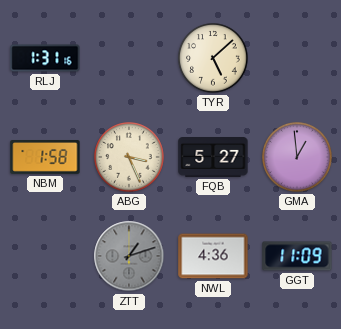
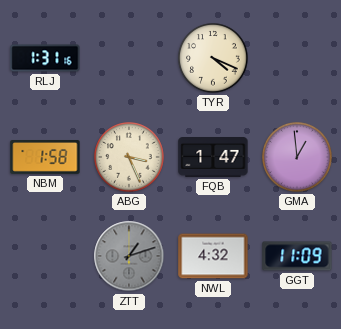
TYR: 5:08 -> 4:19 (213, 58)
FQB: 5:27 -> 1:47 (213, 158)
NWL: 4:36 -> 4:32 (213, 256)
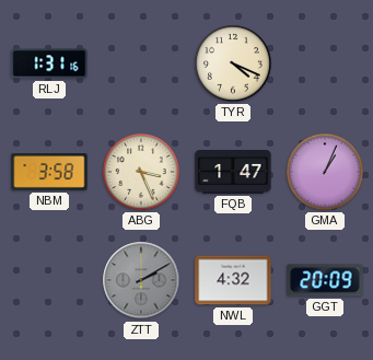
NBM: 1:58 -> 3:58 (49, 173)
GMA: 12:59 -> 1:04 (325, 172)
ZTT: 1:12 -> 2:10 (141, 280)
GGT: 11:09 -> 20:09 (325, 280)
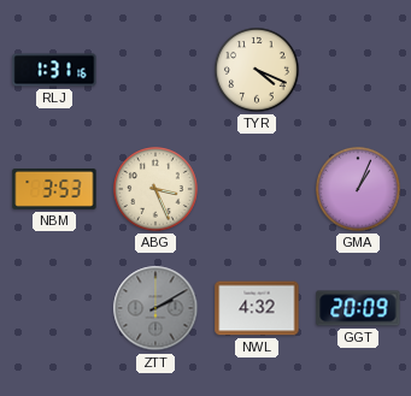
NBM: 3:58 -> 3:53 (54, 190)
FQB: 1:47 -> none (233, 173)
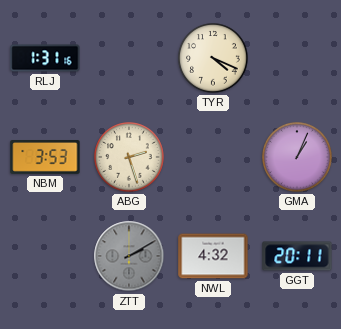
ABG: 3:26 -> 2:27 (129, 157)
GGT: 20:09 -> 20:11 (297, 256)
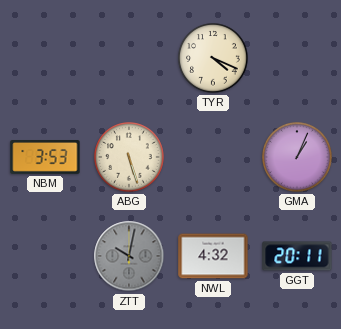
RLJ: 1:31 -> none (45, 58)
ABG: 2:27 -> 5:27 (129, 157)
ZTT: 2:10 -> 10:02 (129, 256)
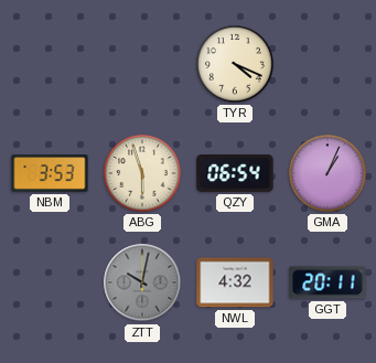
ABG: 5:27 -> 5:57 (142, 173)
QZY: none -> 06:54 (235, 173)
